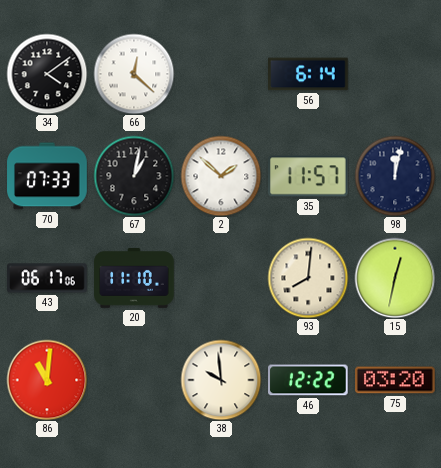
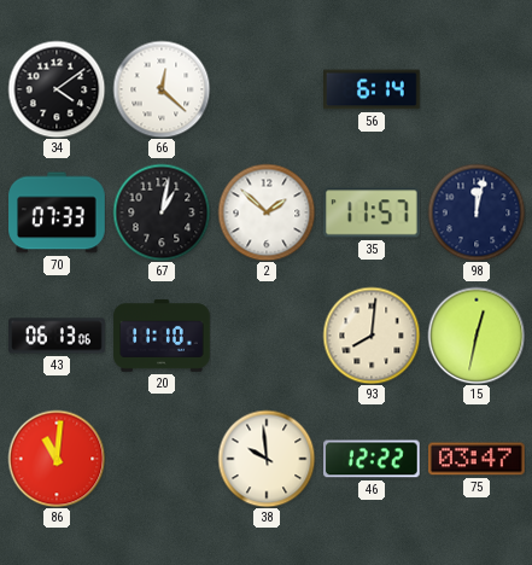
43: 06:17 -> 06:13 (57, 336)
75: 03:20 -> 03:47 (478, 459)
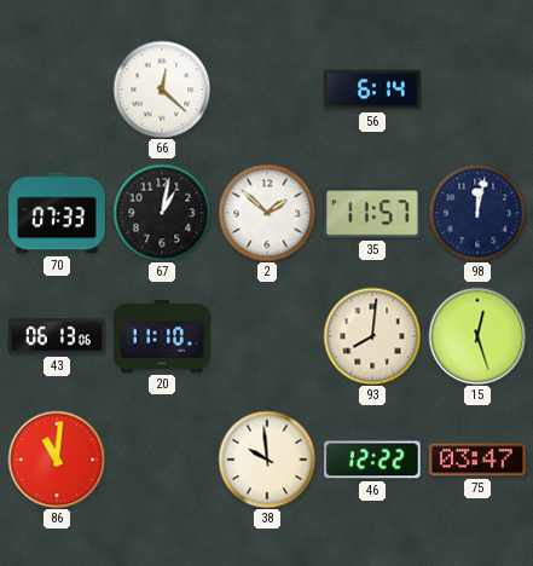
34: 4:09 -> none (57, 89)
15: 12:32 -> 12:27 (477, 336)
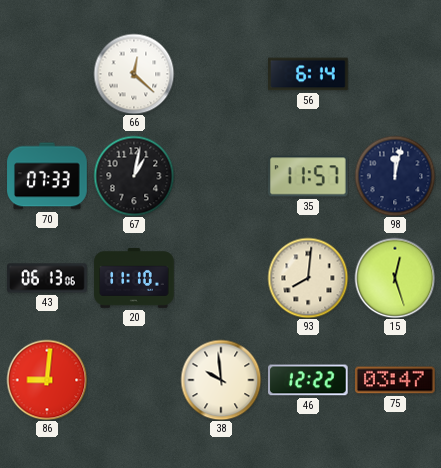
2: 1:52 -> none (267, 213)
86: 11:01 -> 9:01 (47, 380)
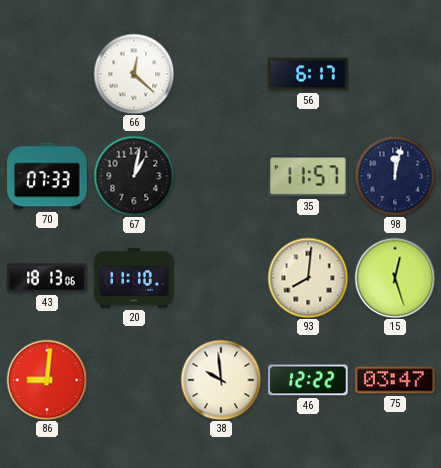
56: 6:14 -> 6:17 (309, 74)
43: 06:13 -> 18:13 (47, 278)
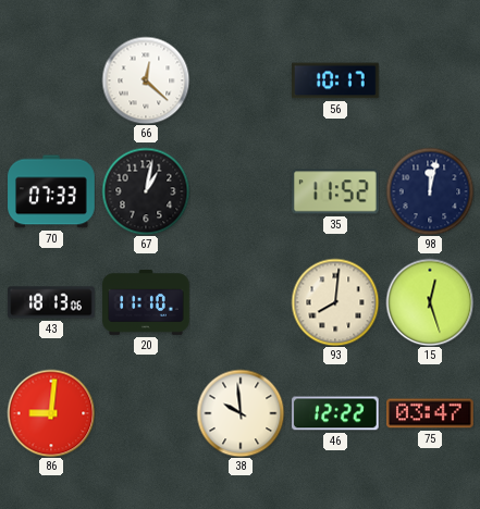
56: 6:17 -> 10:17 (336, 80)
35: 11:57 -> 11:52 (335, 191)
